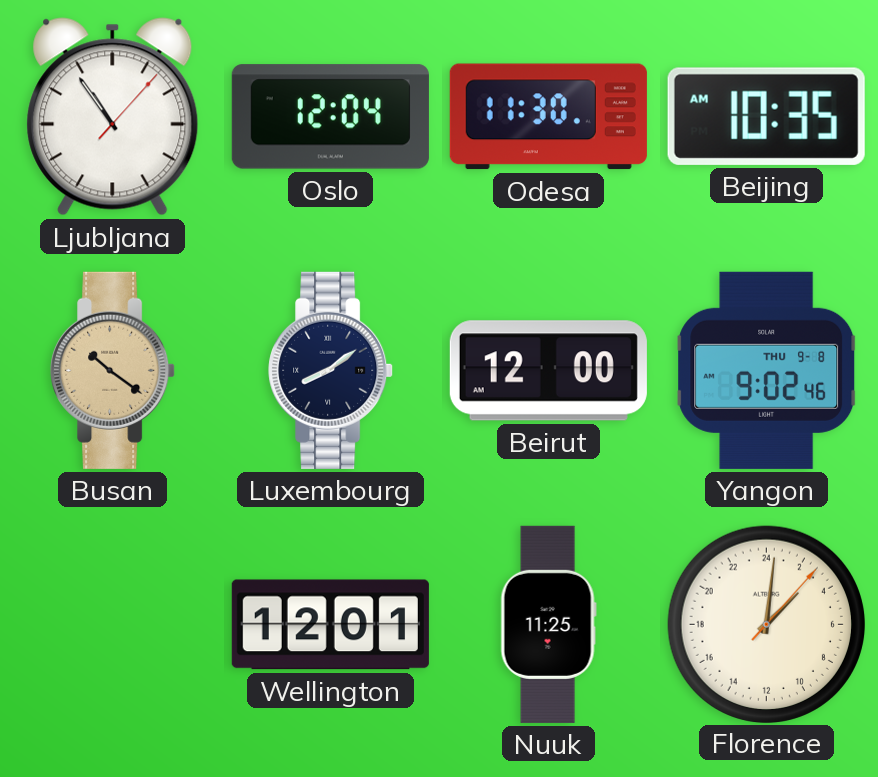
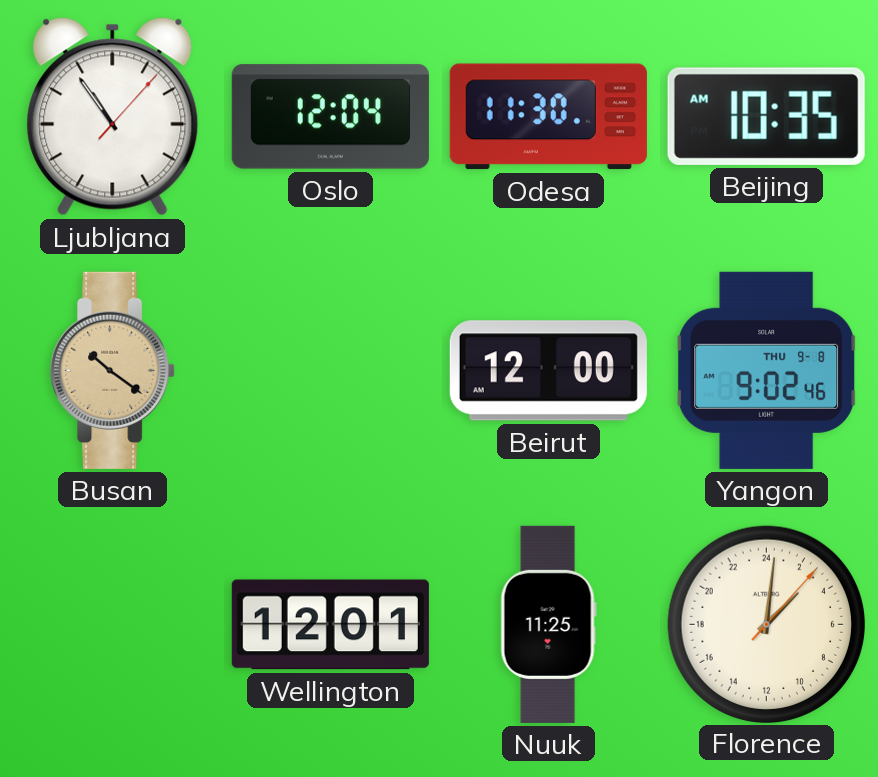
Luxembourg: 8:09 -> none (331, 370)
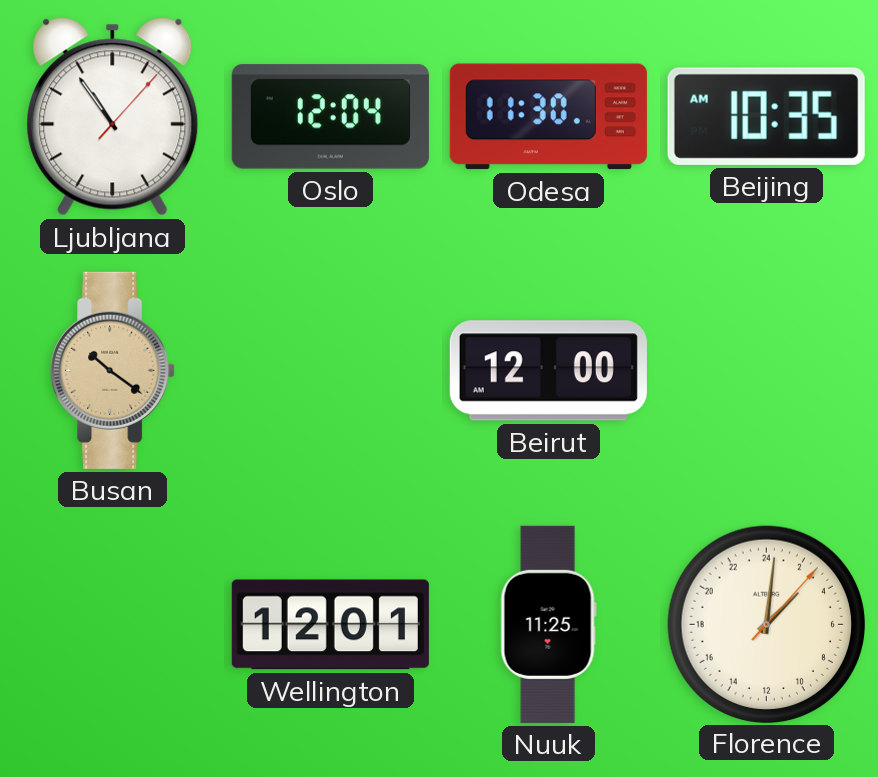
Yangon: 9:02 -> none (767, 370)
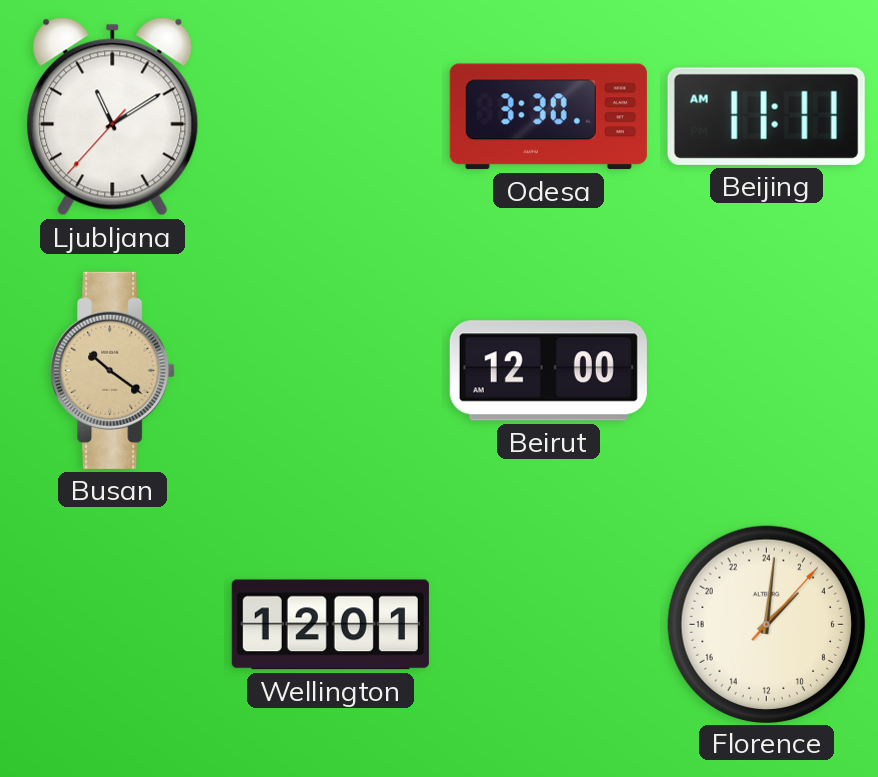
Ljubljana: 10:54 -> 11:09 (113, 117)
Oslo: 12:04 -> none (330, 117)
Odesa: 11:30 -> 3:30 (548, 117)
Beijing: 10:35 -> 11:11 (766, 116)
Nuuk: 11:25 -> none (548, 624)
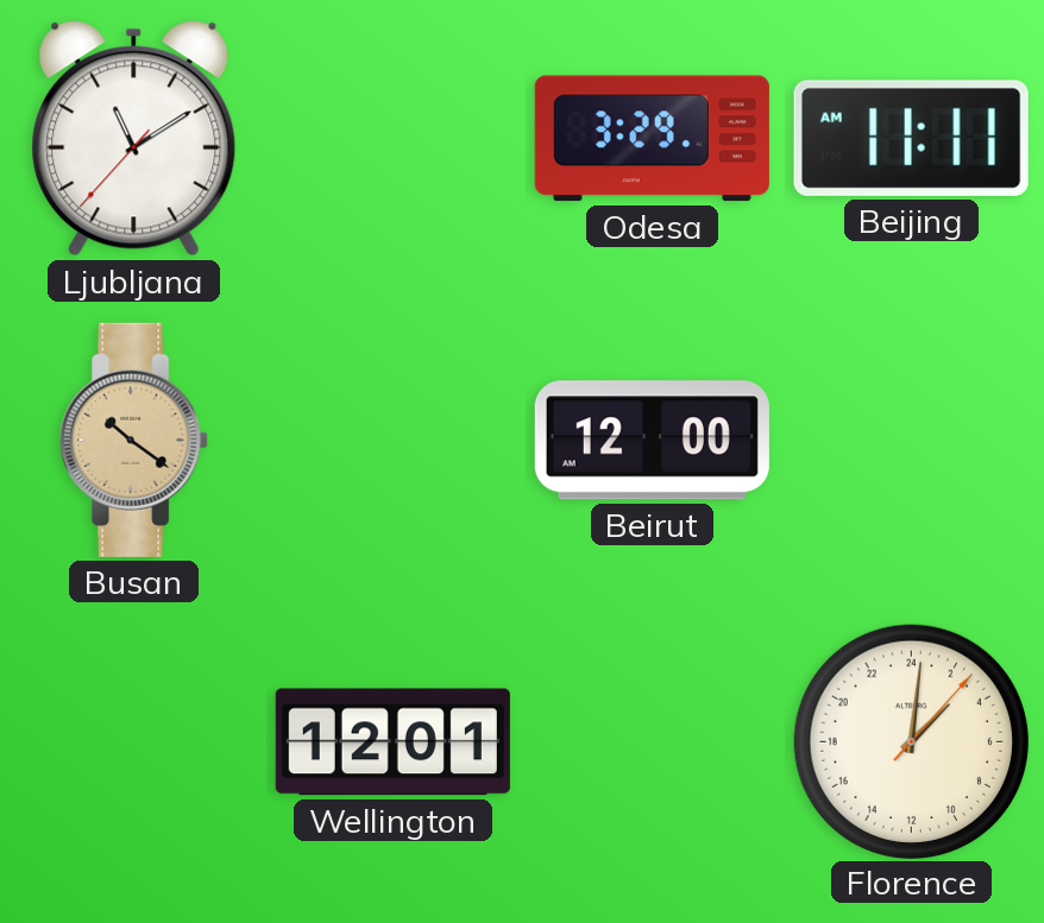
Odesa: 3:30 -> 3:29 (652, 139)
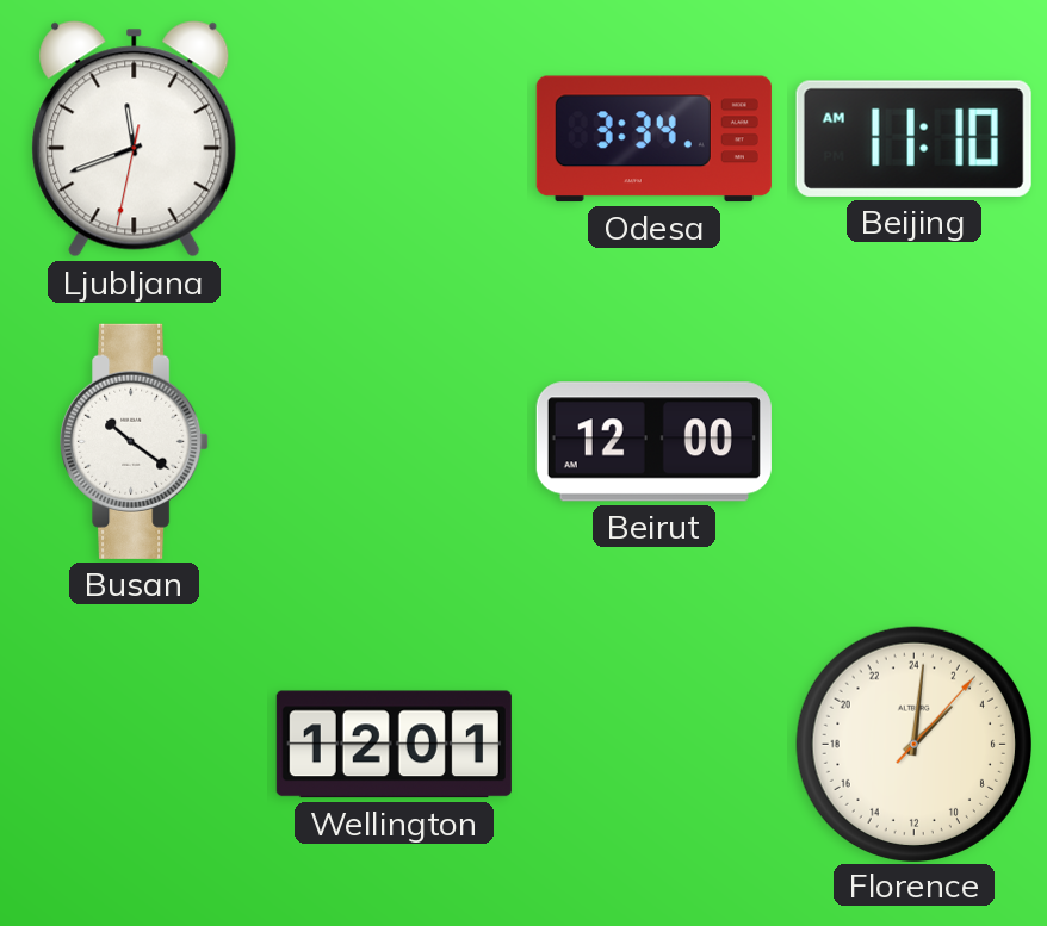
Ljubljana: 11:09 -> 11:41 (135, 139)
Odesa: 3:29 -> 3:34 (653, 139)
Beijing: 11:11 -> 11:10 (913, 138)
Busan dial: champagne -> white (135, 441)
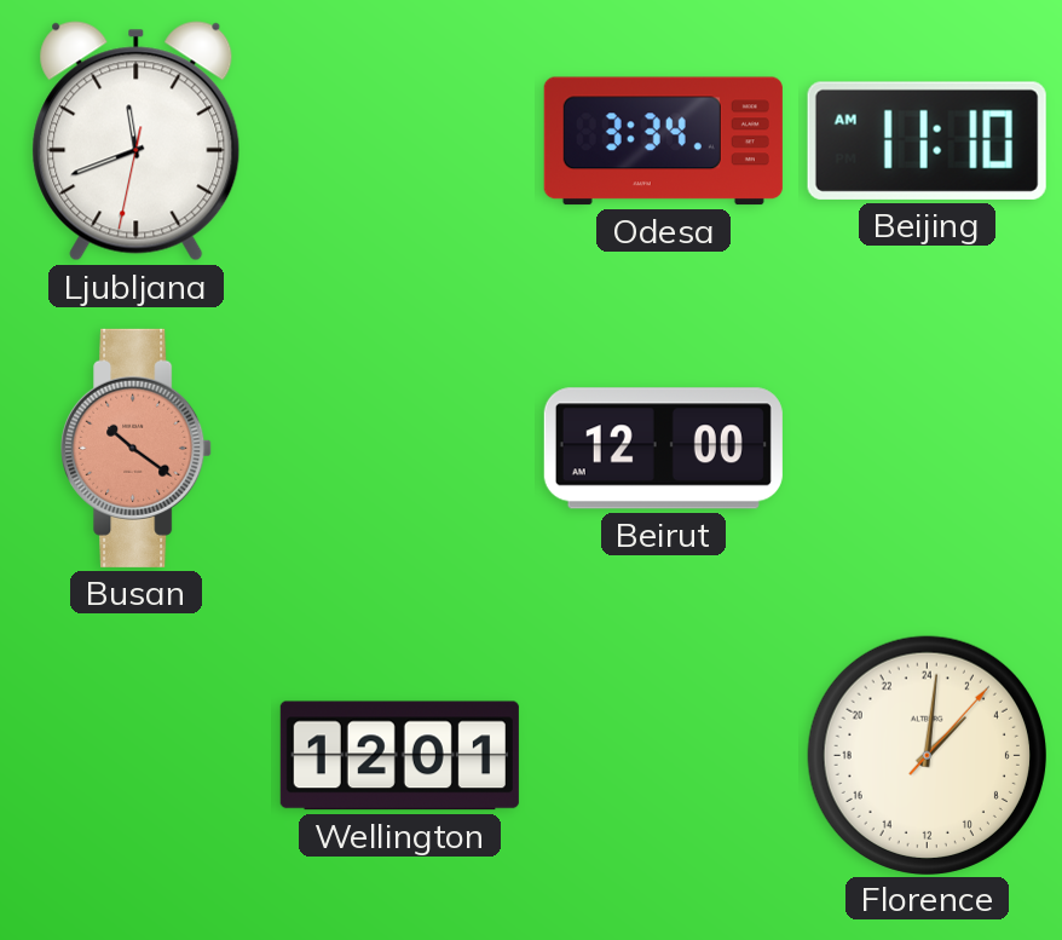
Busan dial: white -> salmon (137, 448)
